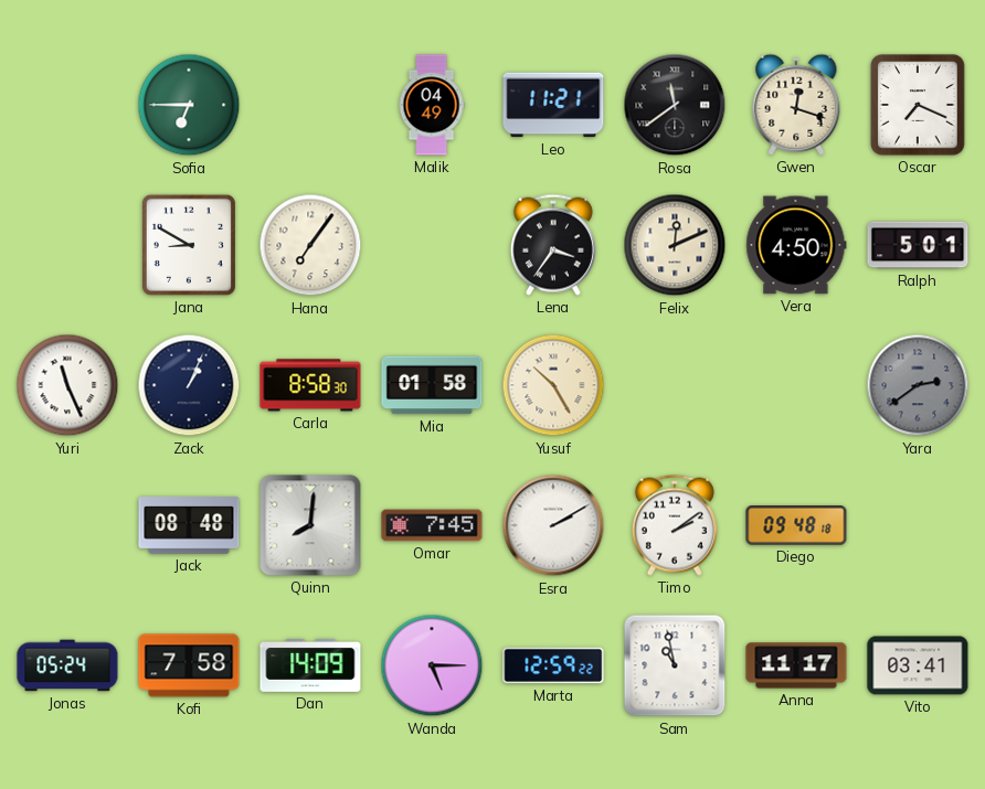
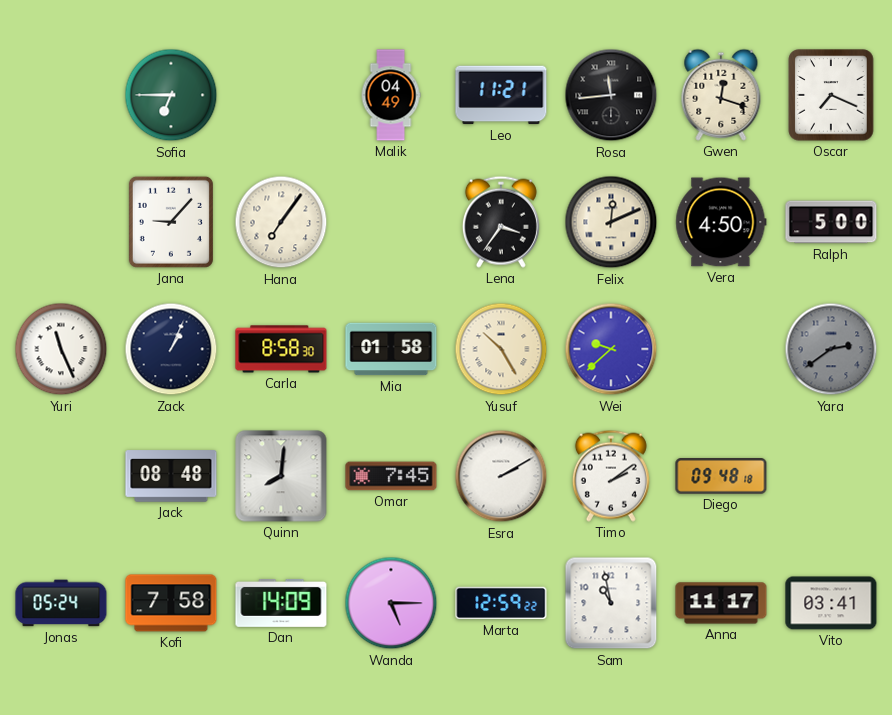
Rosa: 11:39 -> 11:44 (611, 95)
Jana: 8:50 -> 9:07 (171, 222)
Ralph: 5:01 -> 5:00 (831, 222)
Wei: none -> 9:38 (611, 349)
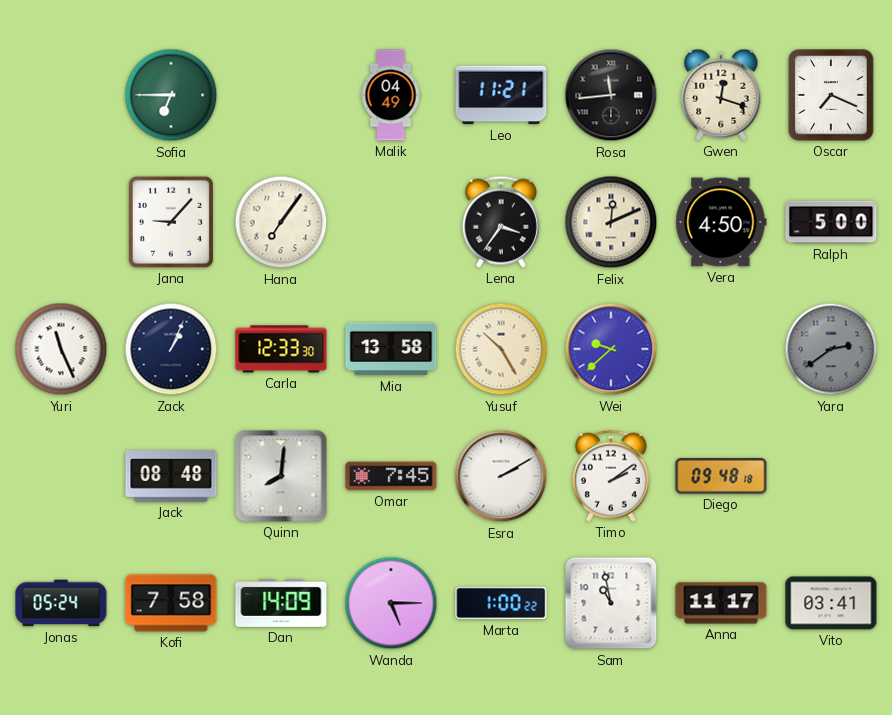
Carla: 8:58 -> 12:33 (281, 349)
Mia: 01:58 -> 13:58 (391, 349)
Marta: 12:59 -> 1:00 (501, 603)
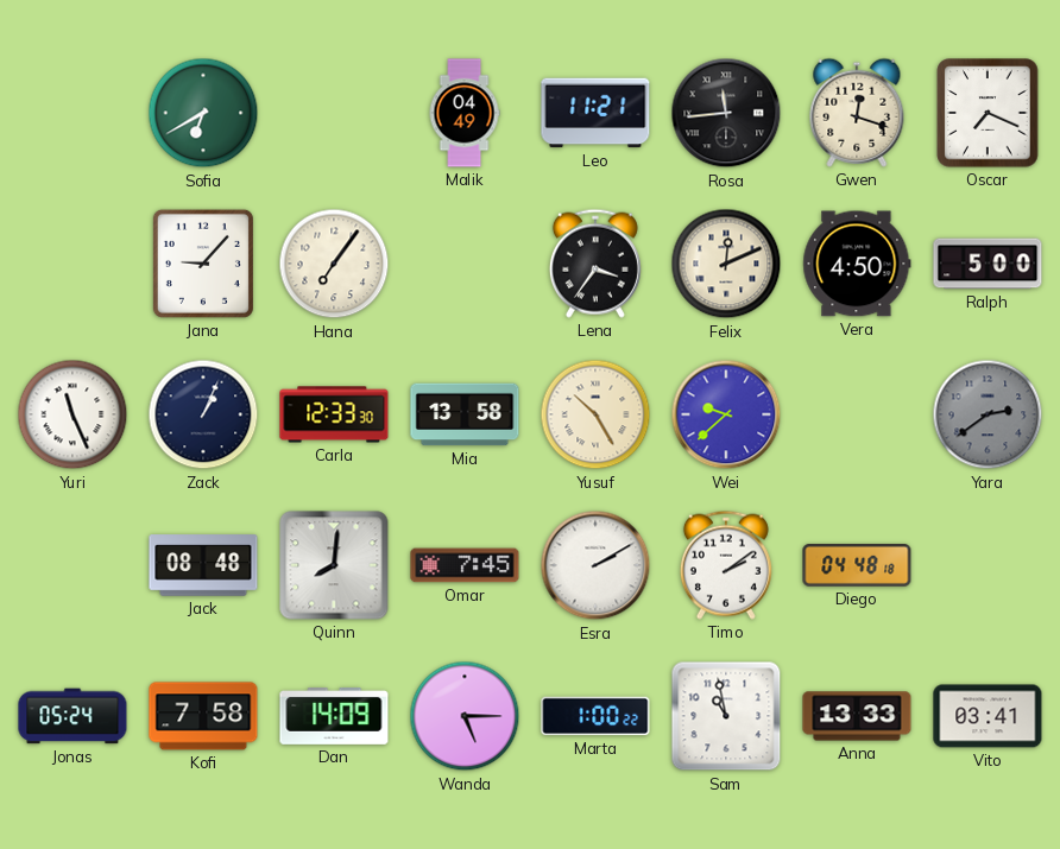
Sofia: 6:45 -> 6:40 (203, 113)
Diego: 09:48 -> 04:48 (857, 566)
Anna: 11:17 -> 13:33 (857, 716)
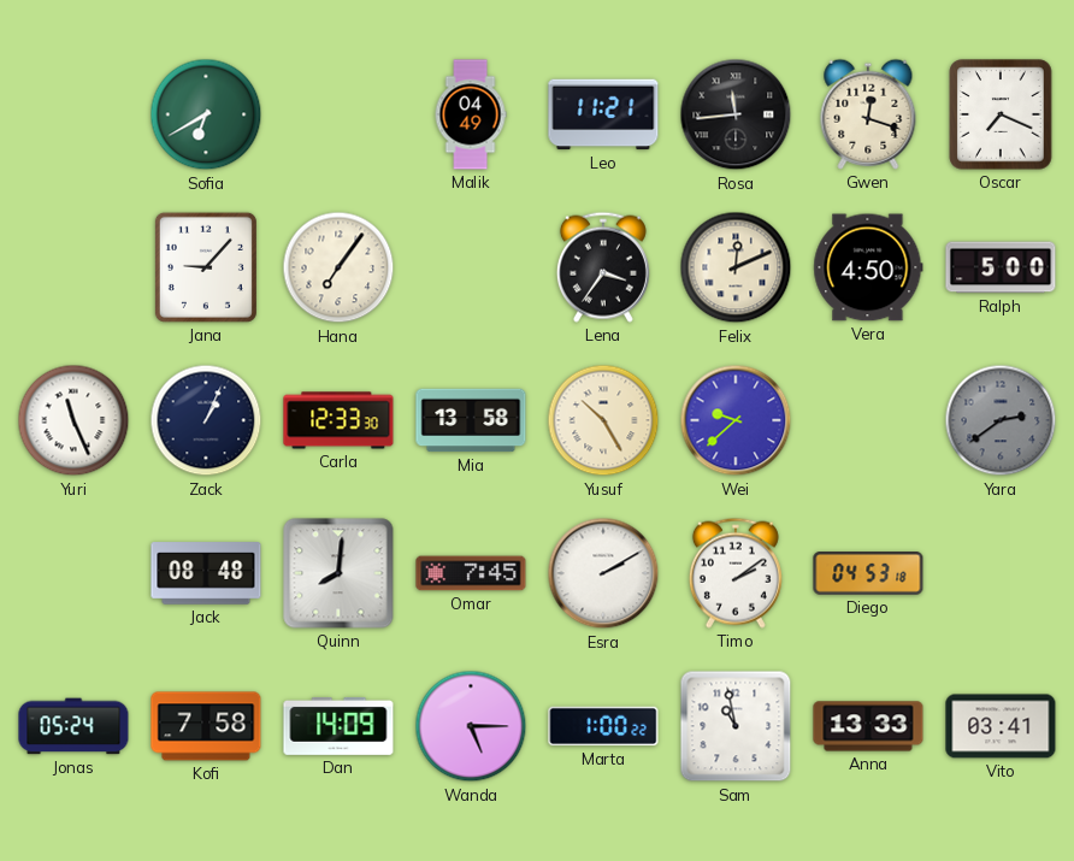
Diego: 04:48 -> 04:53 (868, 574)
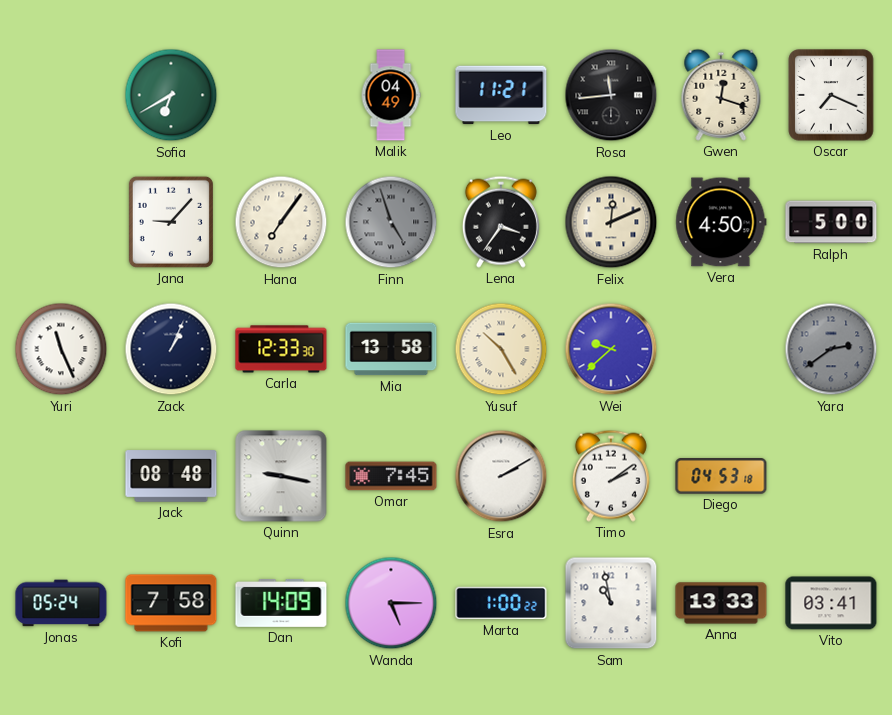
Finn: none -> 4:57 (391, 222)
Quinn: 8:01 -> 9:17 (281, 476)
